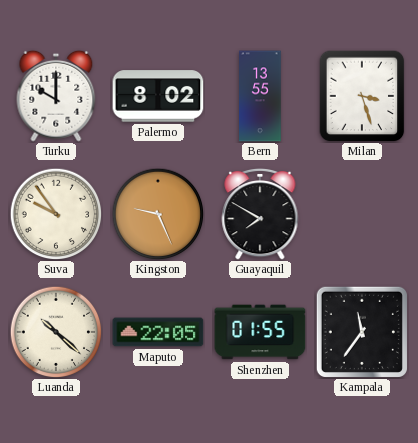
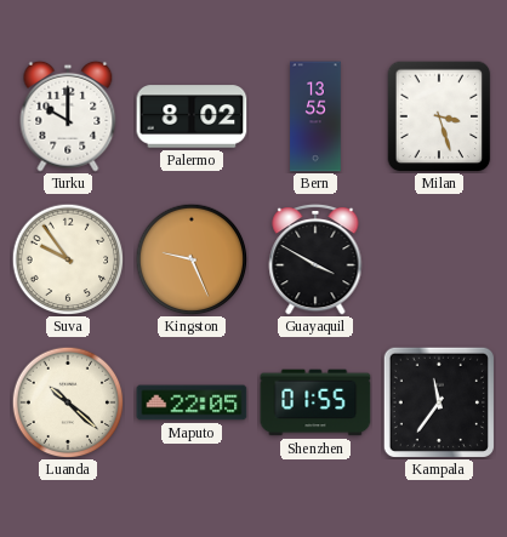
Guayaquil: 7:50 -> 3:50 (315, 259)
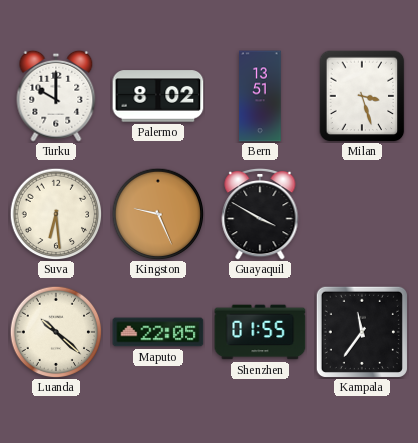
Bern: 13:55 -> 13:51 (260, 96)
Suva: 9:54 -> 6:29 (56, 214)
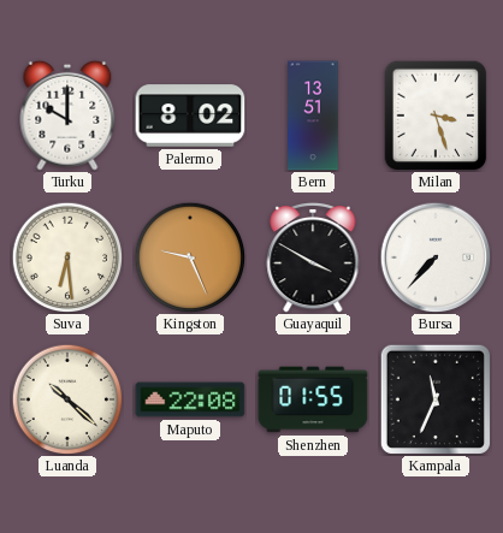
Bursa: none -> 7:37 (436, 257)
Maputo: 22:05 -> 22:08 (190, 399)
Kampala: 11:36 -> 11:34 (436, 399)
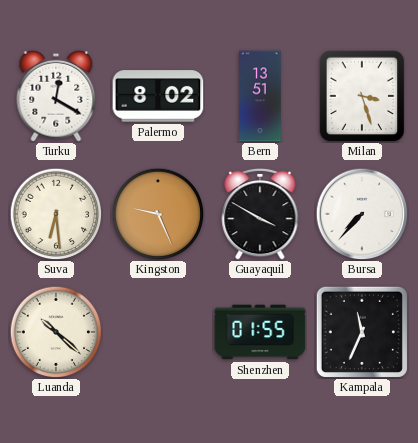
Turku: 10:00 -> 12:20 (56, 96)
Maputo: 22:08 -> none (190, 399)
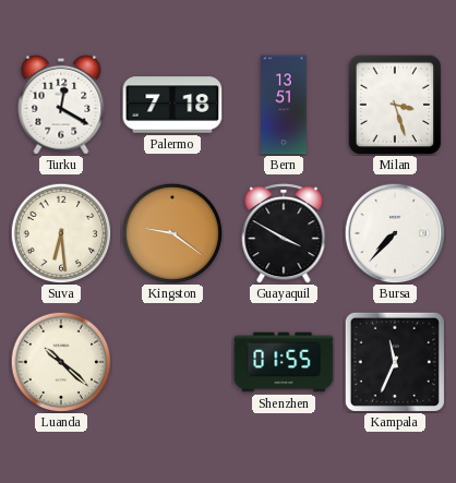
Palermo: 8:02 -> 7:18 (172, 105)
Kingston: 9:26 -> 9:21 (172, 233)
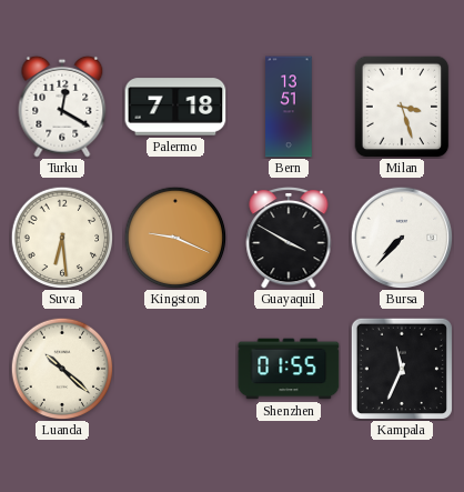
Kingston: 9:21 -> 9:19 (175, 238)
